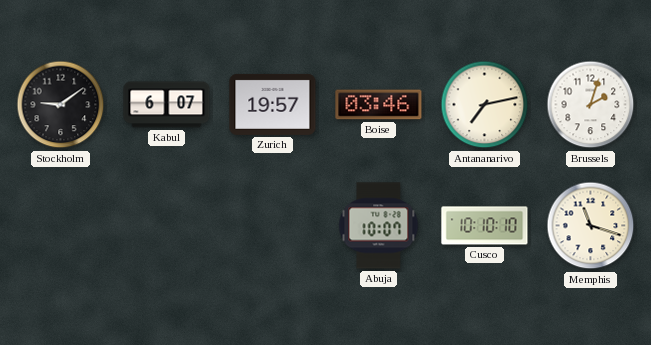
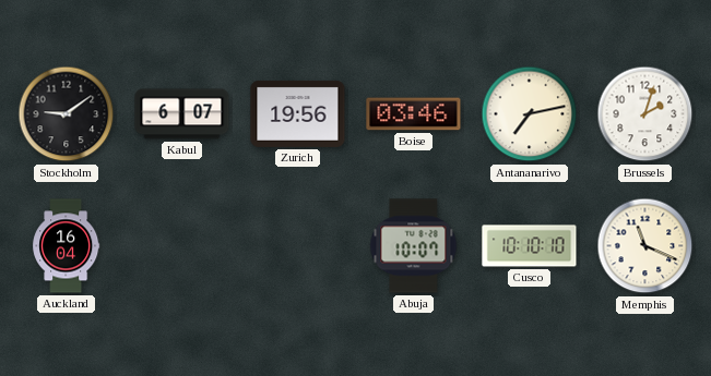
Zurich: 19:57 -> 19:56 (298, 113)
Auckland: none -> 16:04 (67, 246)
Memphis: 11:18 -> 11:19 (645, 246)
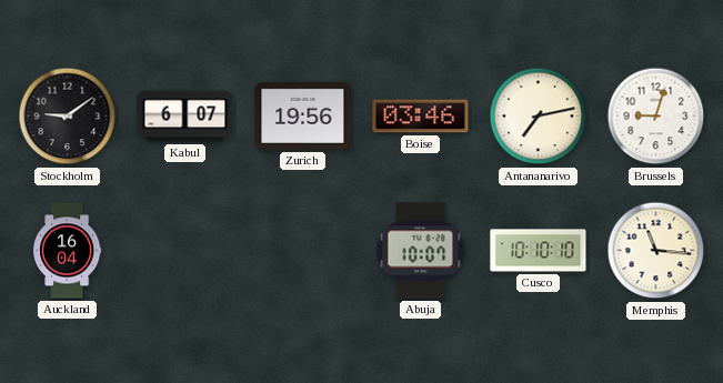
Brussels: 2:03 -> 9:03 (656, 117)
Memphis: 11:19 -> 11:16 (656, 251)
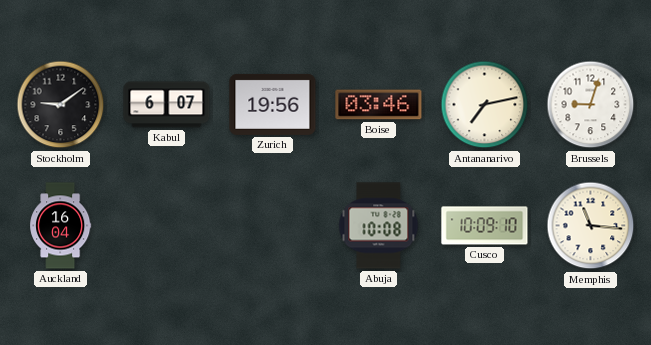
Abuja: 10:07 -> 10:08 (379, 226)
Cusco: 10:10 -> 10:09 (485, 226)
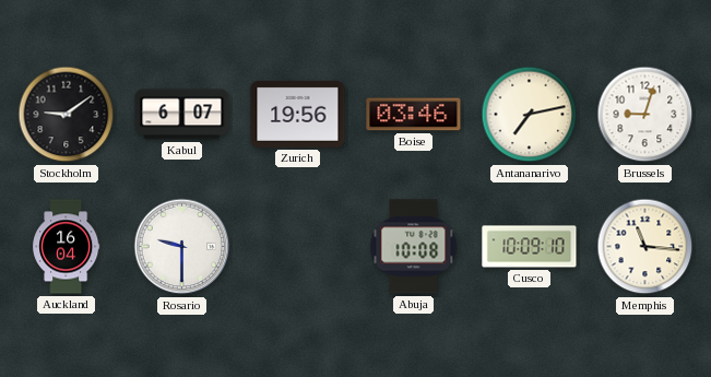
Rosario: none -> 9:30 (182, 247)
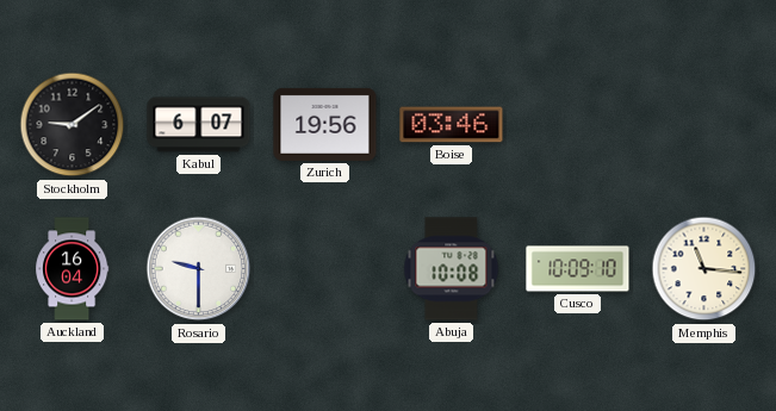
Antananarivo: 7:13 -> none (530, 115)
Brussels: 9:03 -> none (645, 115)
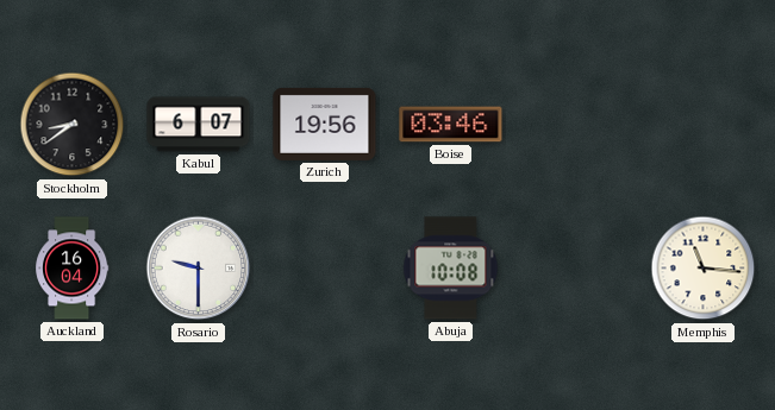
Stockholm: 9:09 -> 8:39 (73, 125)
Cusco: 10:09 -> none (578, 269)
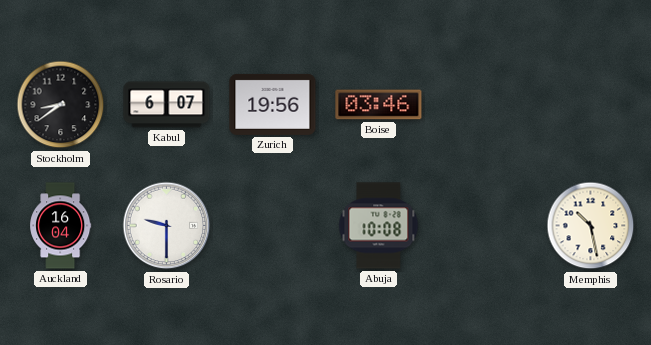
Memphis: 11:16 -> 10:28 (591, 226)
